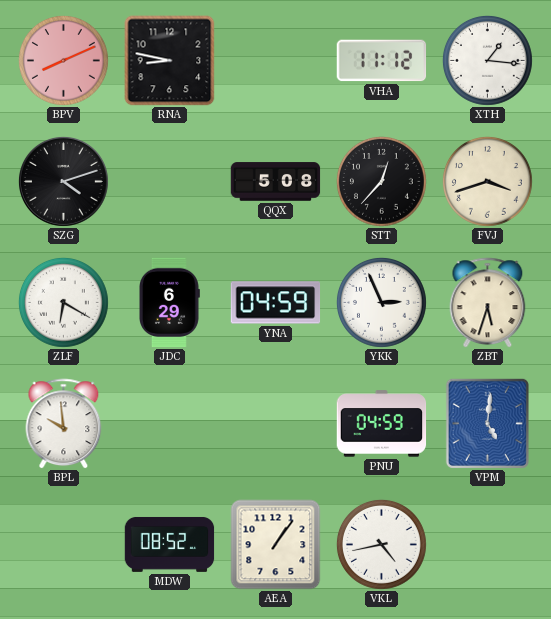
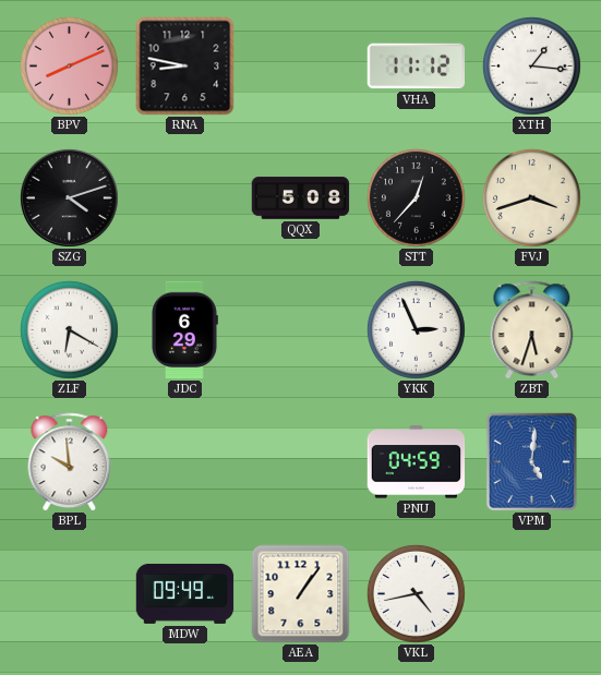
YNA: 04:59 -> none (276, 303)
MDW: 08:52 -> 09:49 (185, 593)
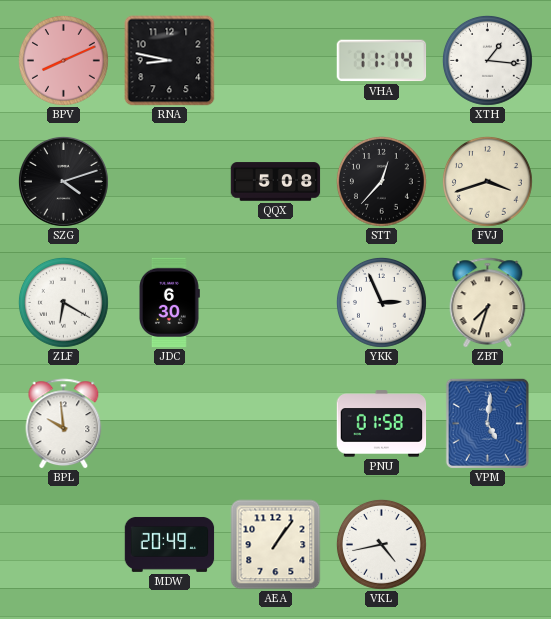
VHA: 11:12 -> 11:14 (382, 61)
JDC: 6:29 -> 6:30 (170, 303)
ZBT: 5:33 -> 7:33 (488, 303)
PNU: 04:59 -> 01:58 (382, 424)
MDW: 09:49 -> 20:49 (170, 544)
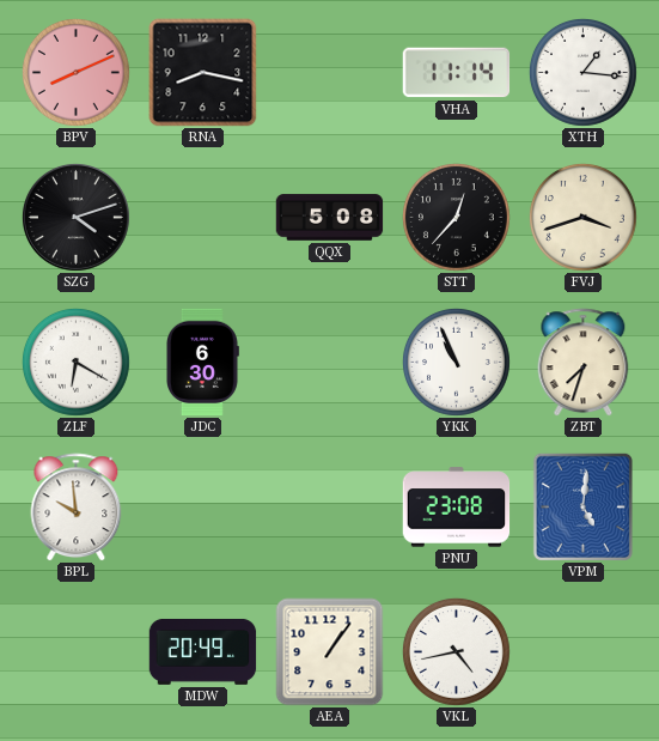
RNA: 8:47 -> 8:17 (203, 73)
YKK: 2:56 -> 10:56 (457, 363)
PNU: 01:58 -> 23:08 (457, 508)
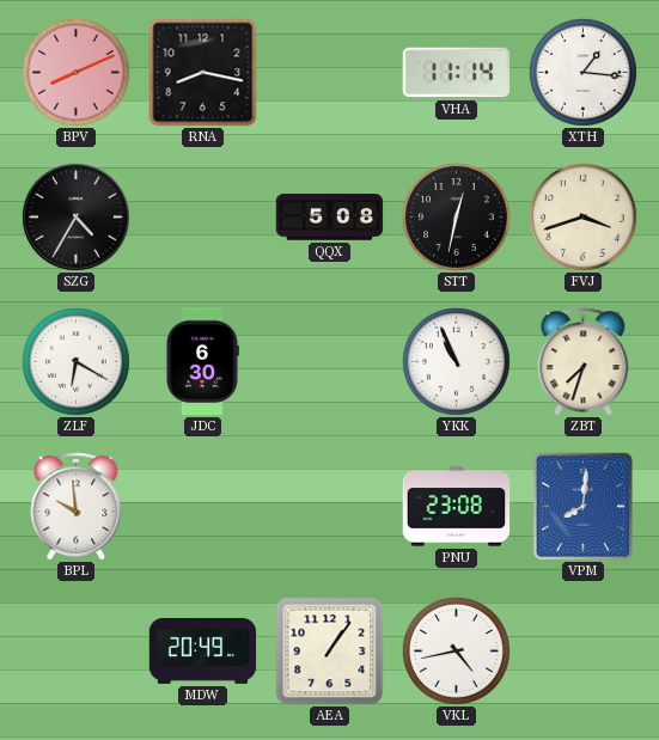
SZG: 4:12 -> 4:35 (75, 216)
STT: 12:37 -> 12:32 (457, 218)
VPM: 5:01 -> 8:01 (582, 506)
